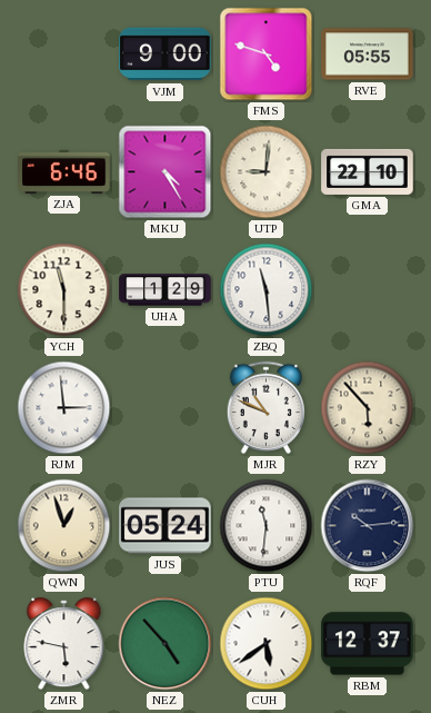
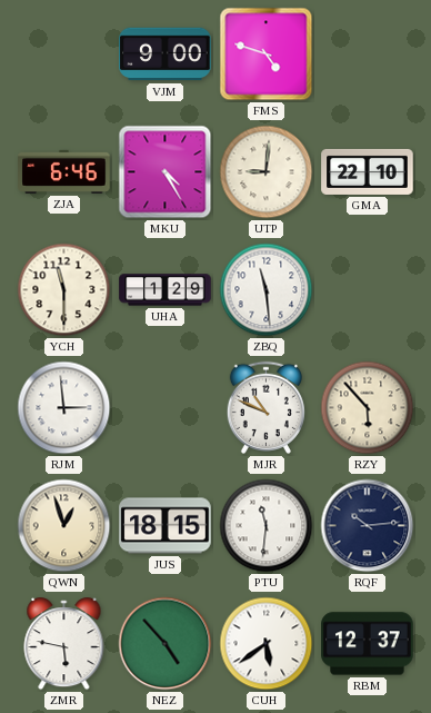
RVE: 05:55 -> none (368, 55)
JUS: 05:24 -> 18:15 (166, 526)
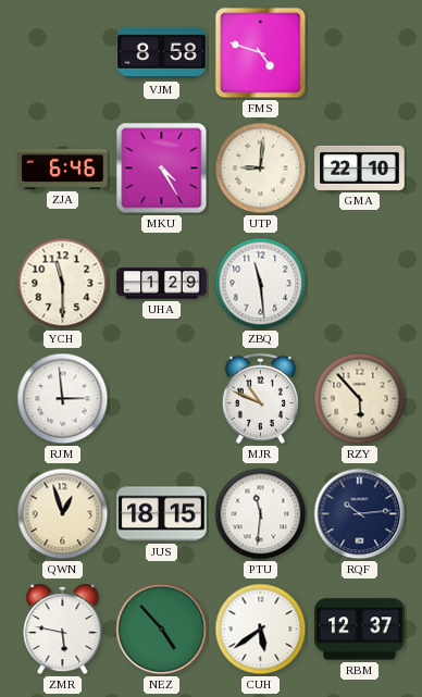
VJM: 9:00 -> 8:58 (162, 53)
